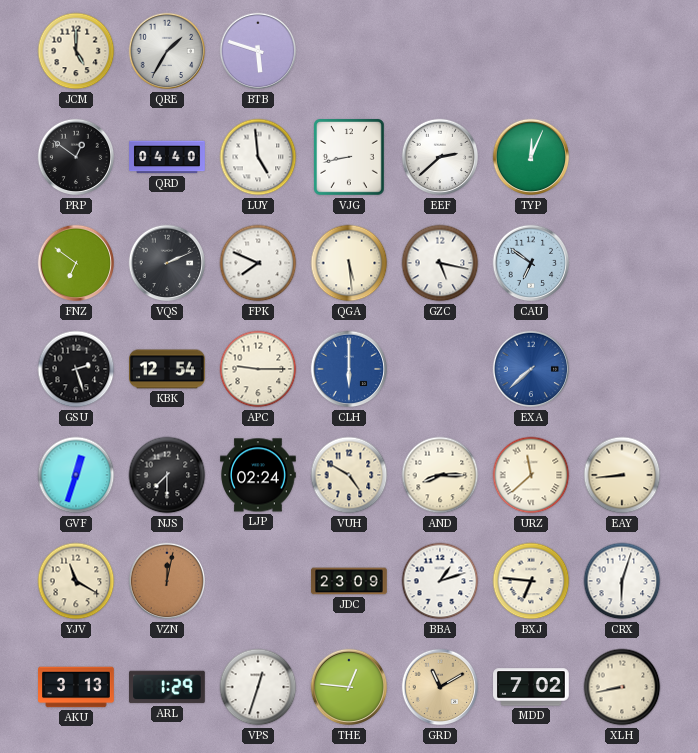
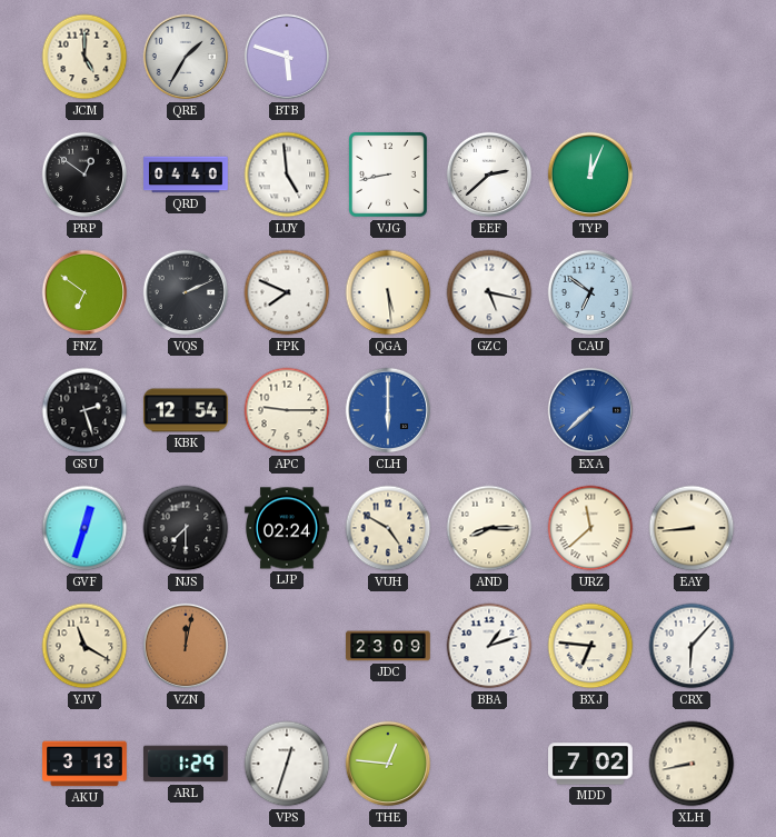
CRX: 6:03 -> 6:07 (692, 646)
GRD: 11:10 -> none (440, 687)
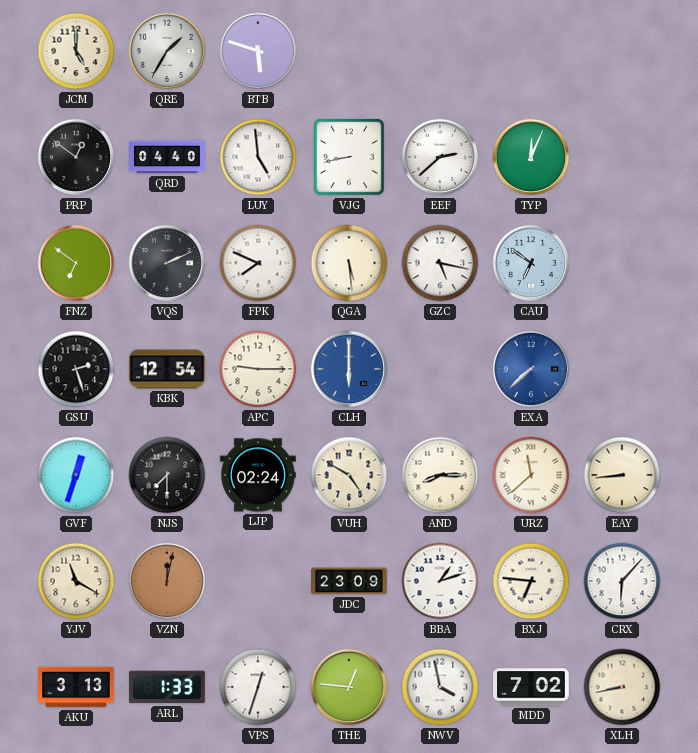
ARL: 1:29 -> 1:33 (168, 687)
NWV: none -> 3:58 (440, 687)
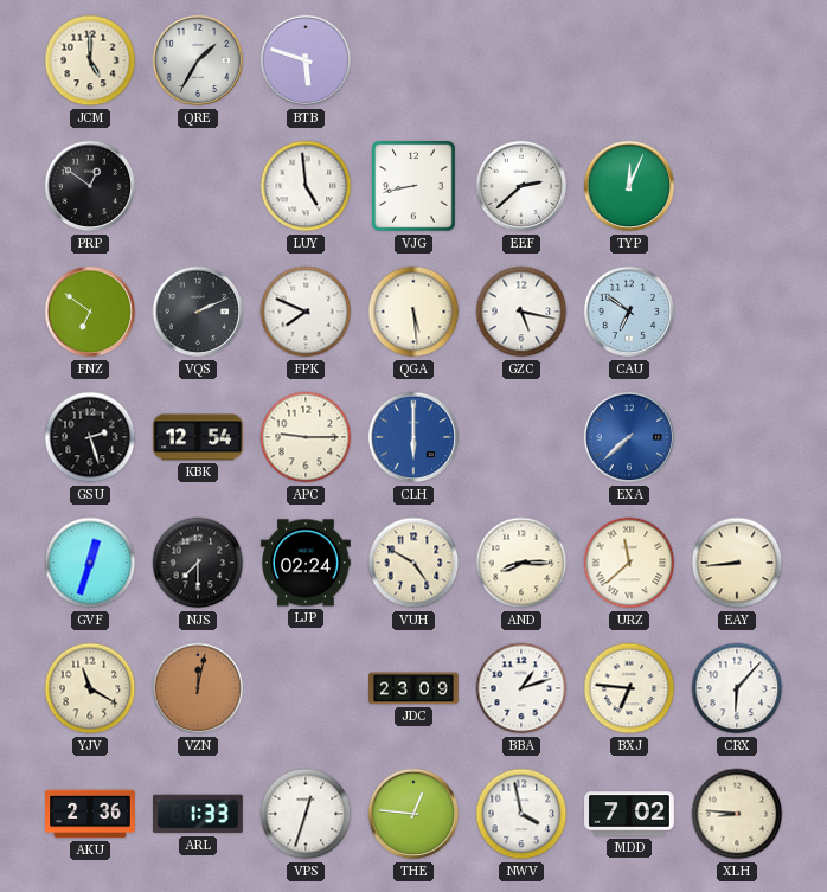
QRD: 04:40 -> none (167, 157)
AKU: 3:13 -> 2:36 (90, 814)
XLH: 8:43 -> 8:46 (737, 814)
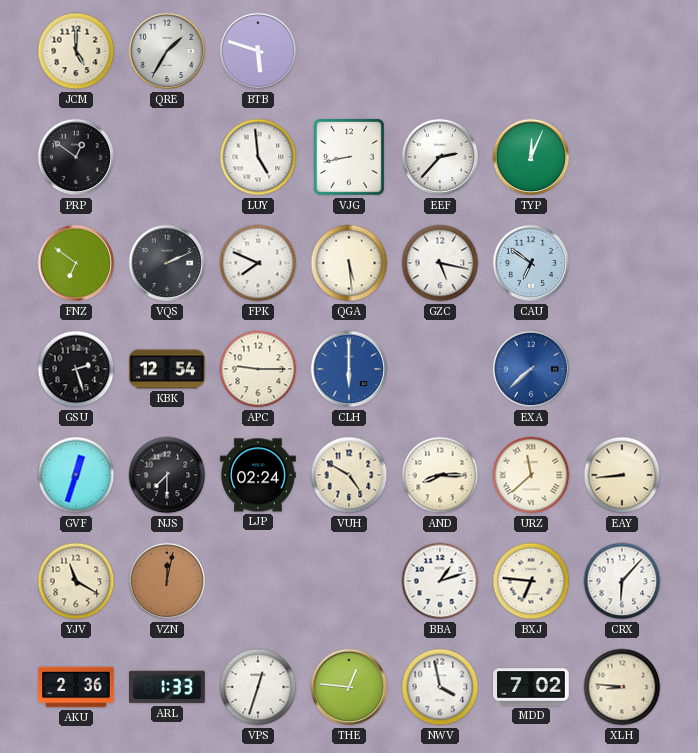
EEF: 2:38 -> 2:37 (440, 157)
JDC: 23:09 -> none (413, 688)
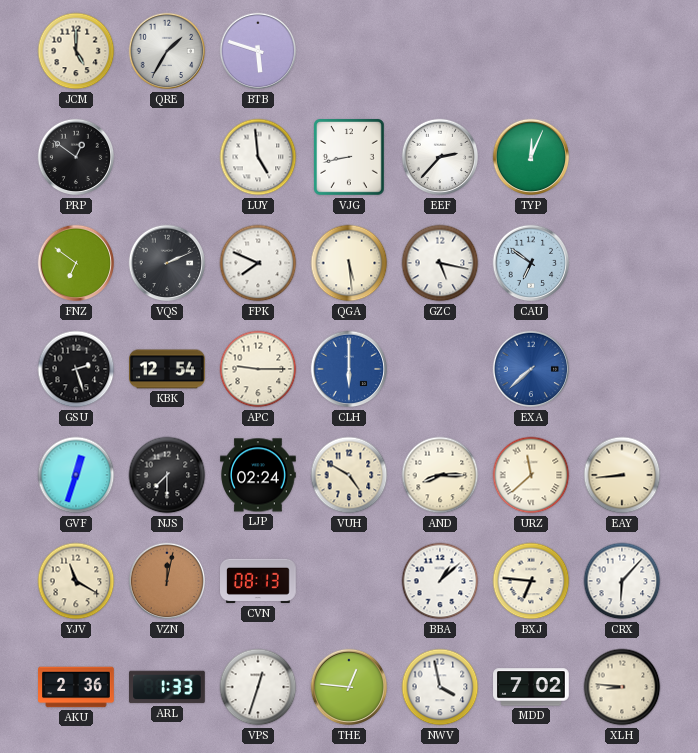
CVN: none -> 08:13 (259, 581)
BBA: 1:12 -> 1:08 (440, 581)
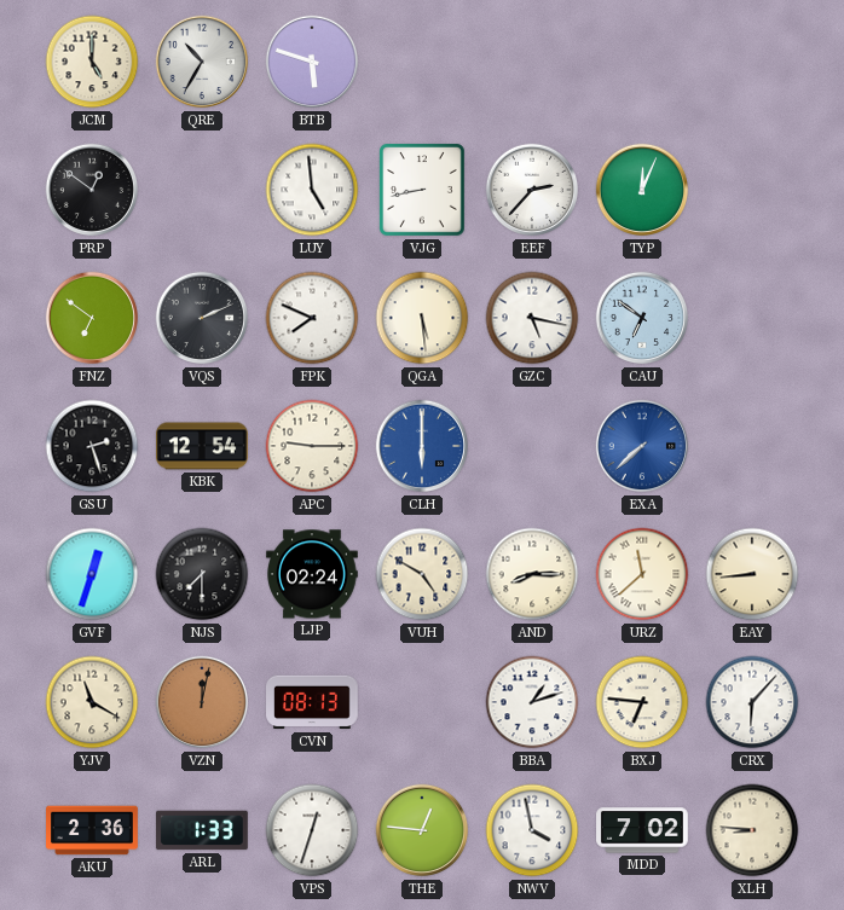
QRE: 1:35 -> 10:35 (202, 62)
BBA: 1:08 -> 1:12 (532, 702)
